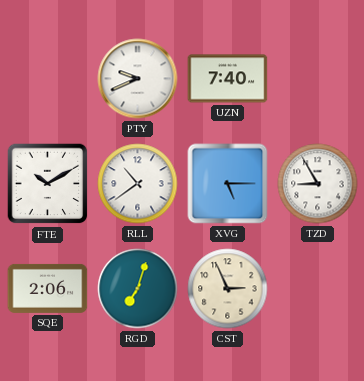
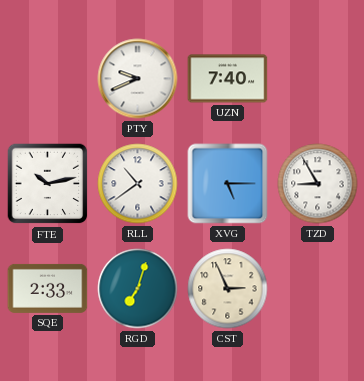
FTE: 10:10 -> 10:13 (48, 184)
SQE: 2:06 -> 2:33 (48, 288)
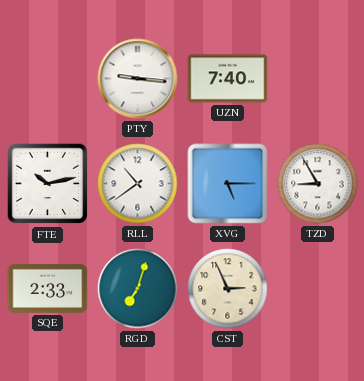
PTY: 9:41 -> 9:16 (138, 79)
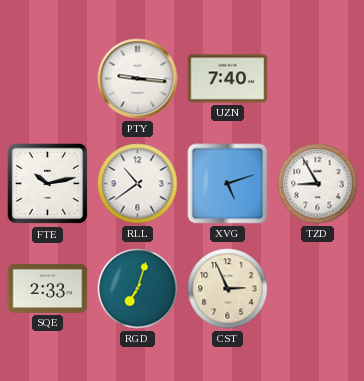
XVG: 5:15 -> 5:12 (228, 184)
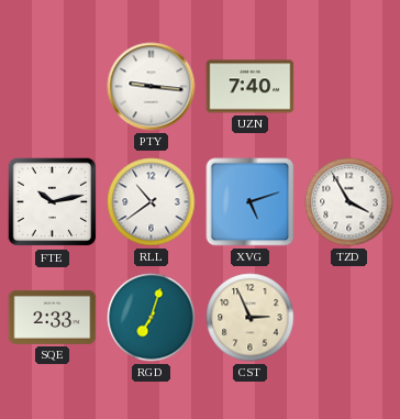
TZD: 8:55 -> 3:55 (349, 202)
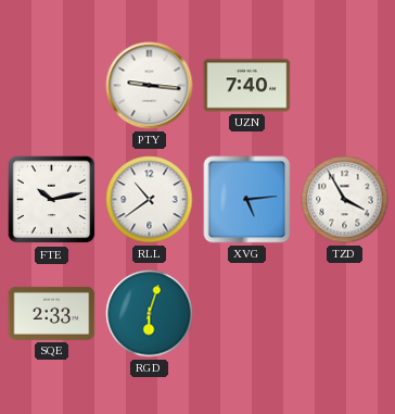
XVG: 5:12 -> 5:14 (247, 200)
RGD: 7:03 -> 6:03 (150, 314)
CST: 2:56 -> none (251, 318)
